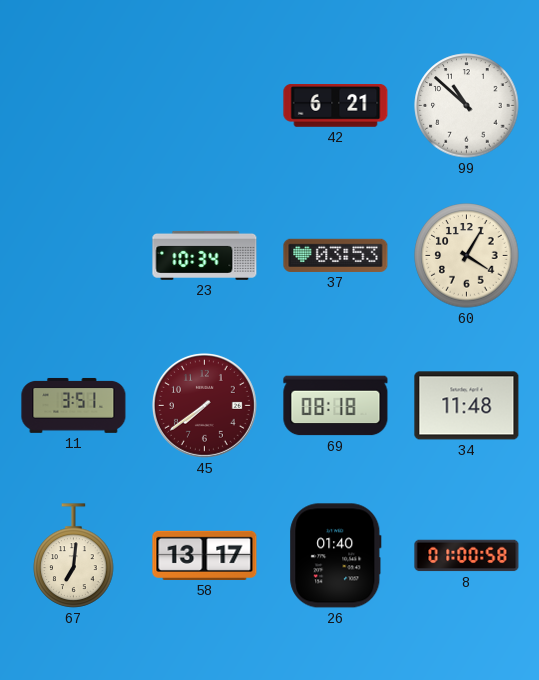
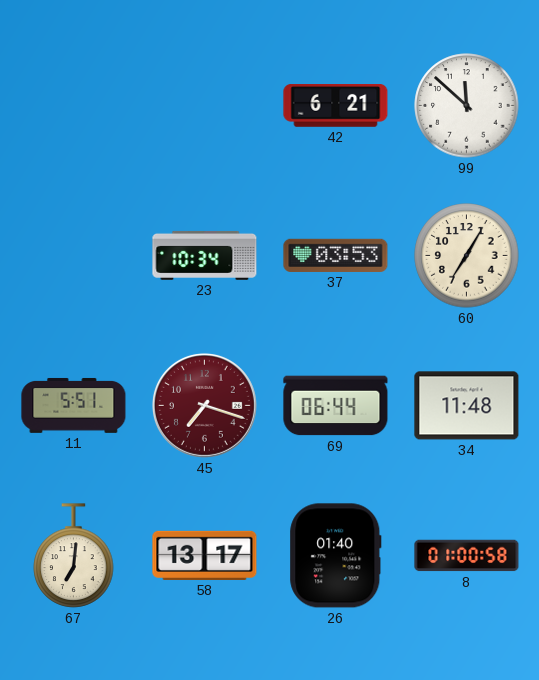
99: 10:52 -> 11:52 (467, 106)
60: 4:05 -> 7:05 (467, 256)
11: 3:51 -> 5:51 (74, 405)
45: 7:39 -> 7:18 (204, 405)
69: 08:18 -> 06:44 (336, 406)
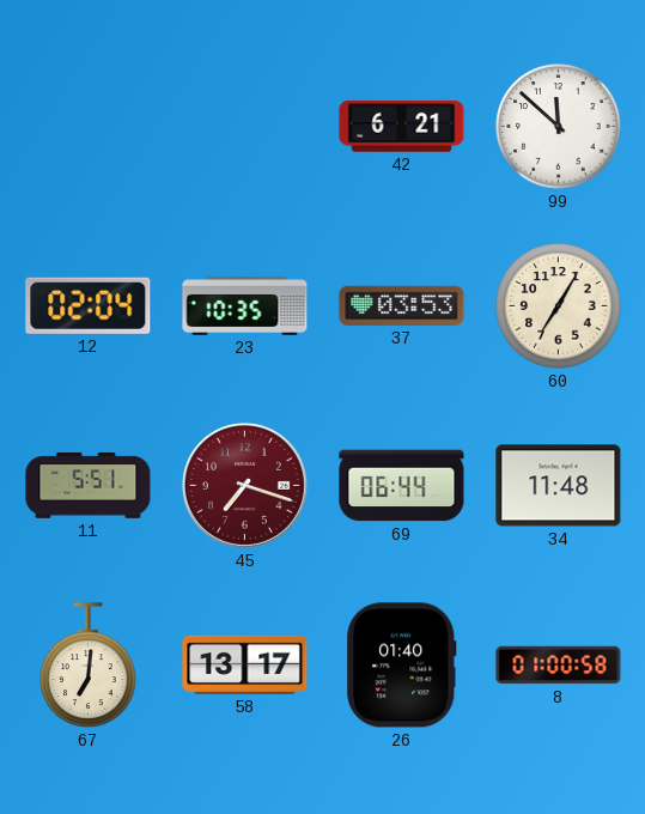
12: none -> 02:04 (89, 305)
23: 10:34 -> 10:35 (245, 305)
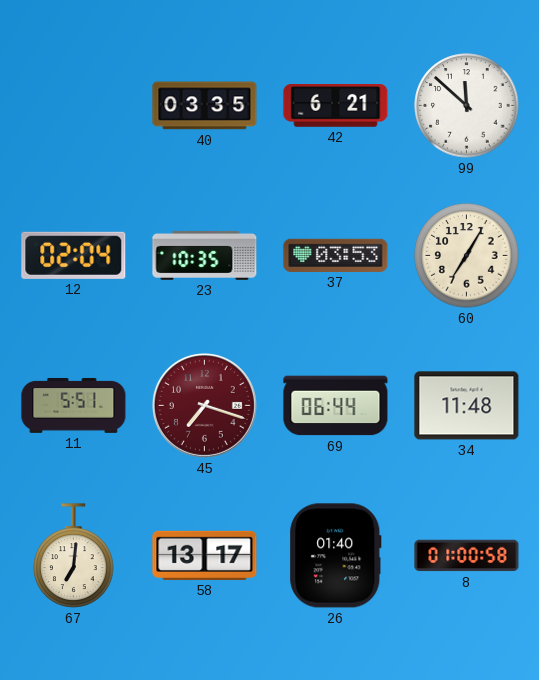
40: none -> 03:35 (205, 106)
